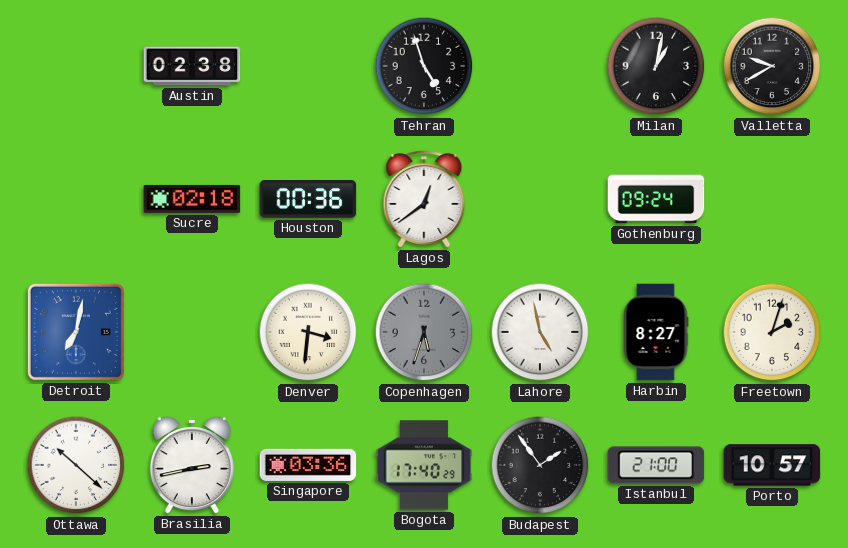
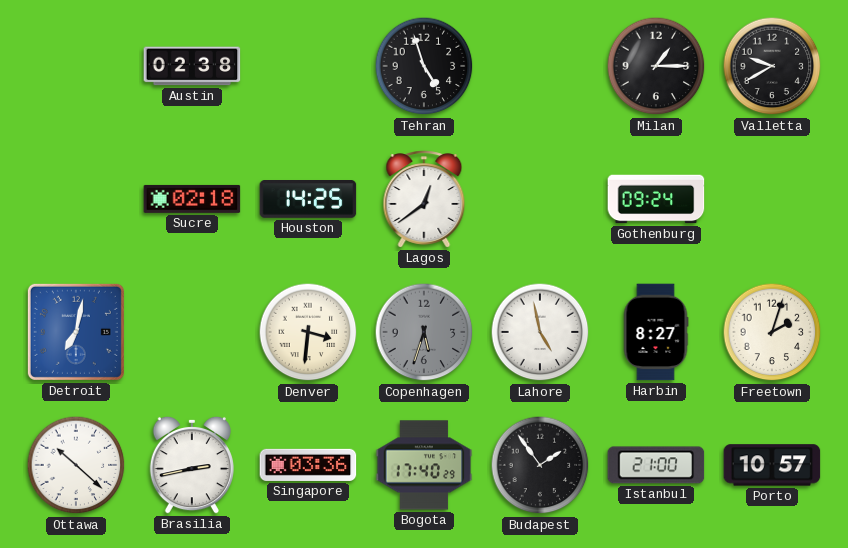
Milan: 1:02 -> 1:15 (656, 66)
Houston: 00:36 -> 14:25 (308, 200)
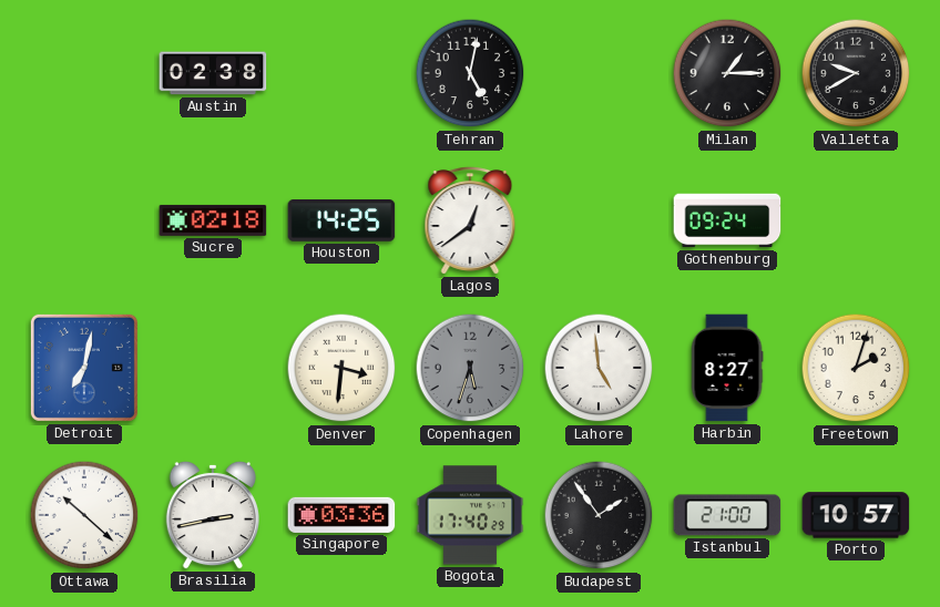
Tehran: 4:57 -> 5:02 (470, 73)
Lahore: 4:58 -> 4:59 (599, 368)
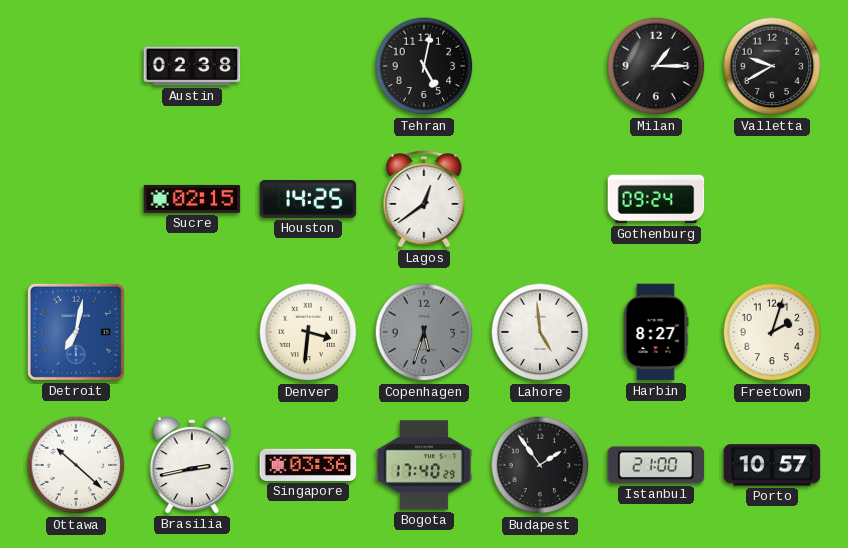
Sucre: 02:18 -> 02:15 (192, 199)
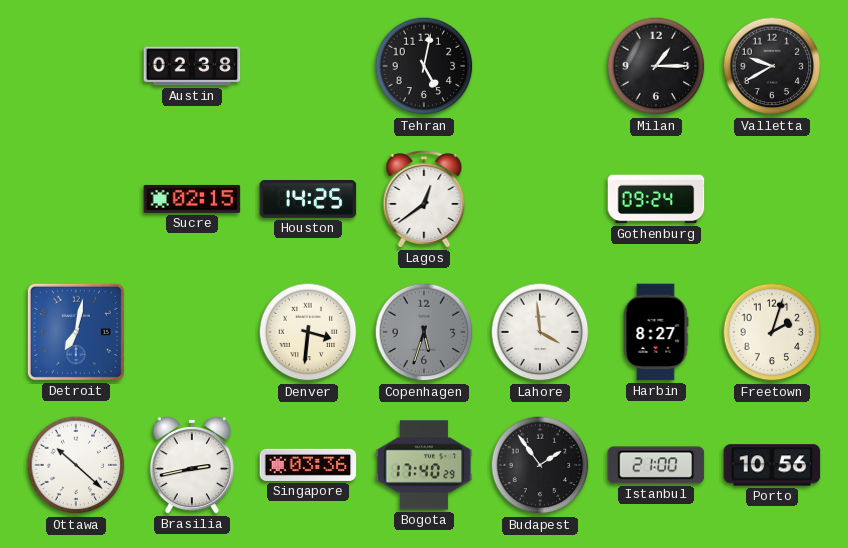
Lahore: 4:59 -> 3:59 (540, 332)
Porto: 10:57 -> 10:56 (772, 465)
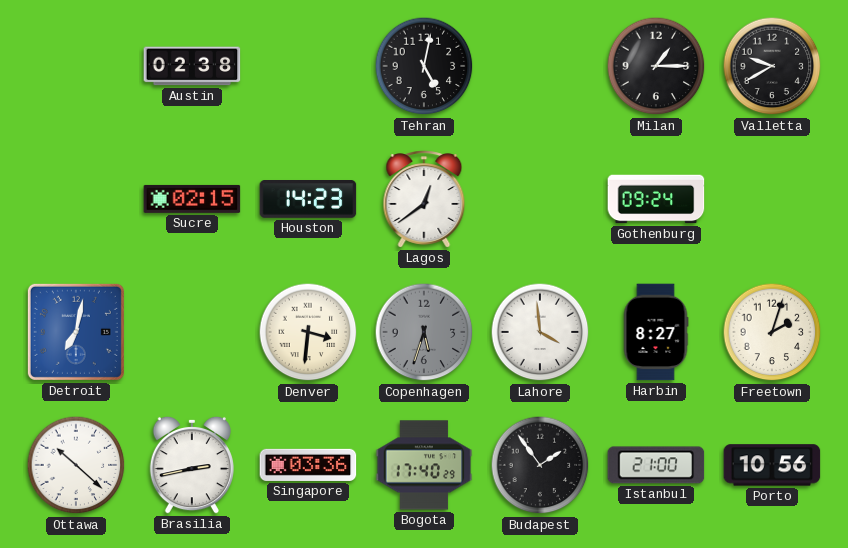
Houston: 14:25 -> 14:23 (308, 200)
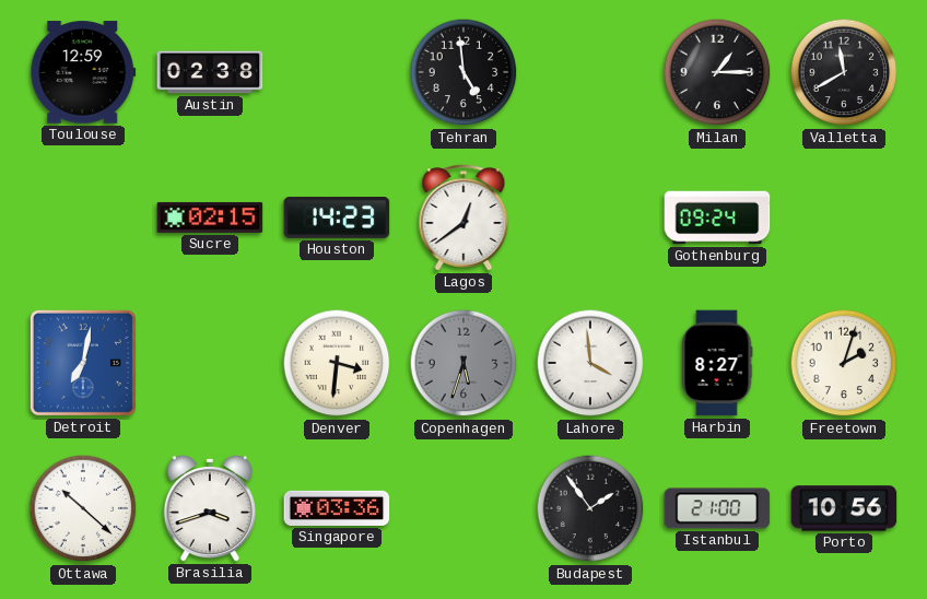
Toulouse: none -> 12:59 (83, 72)
Tehran: 5:02 -> 4:59 (463, 72)
Valletta: 9:40 -> 11:40 (844, 72)
Brasilia: 2:43 -> 3:42 (210, 508)
Bogota: 17:40 -> none (424, 465)
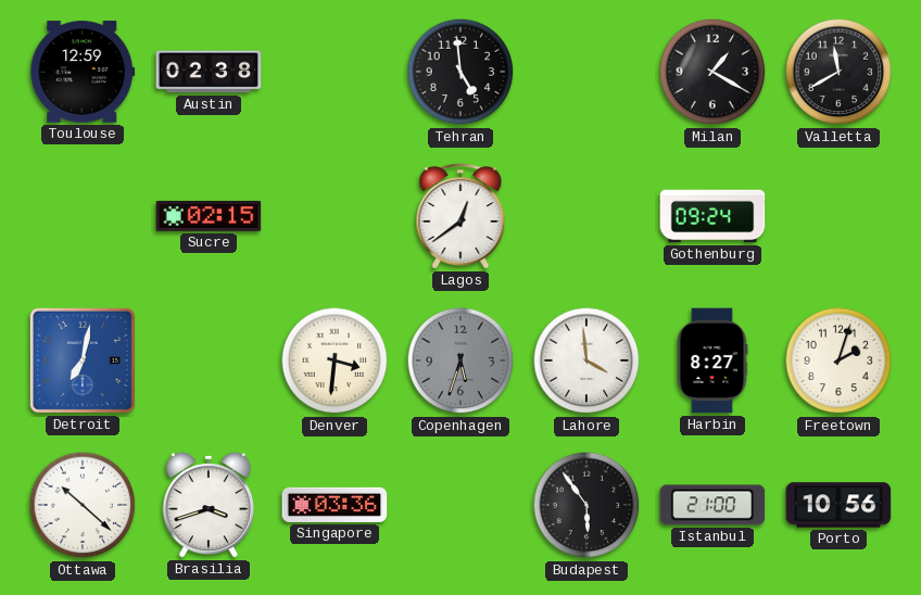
Milan: 1:15 -> 1:20 (712, 72)
Houston: 14:23 -> none (337, 219)
Budapest: 1:54 -> 5:54 (586, 505)
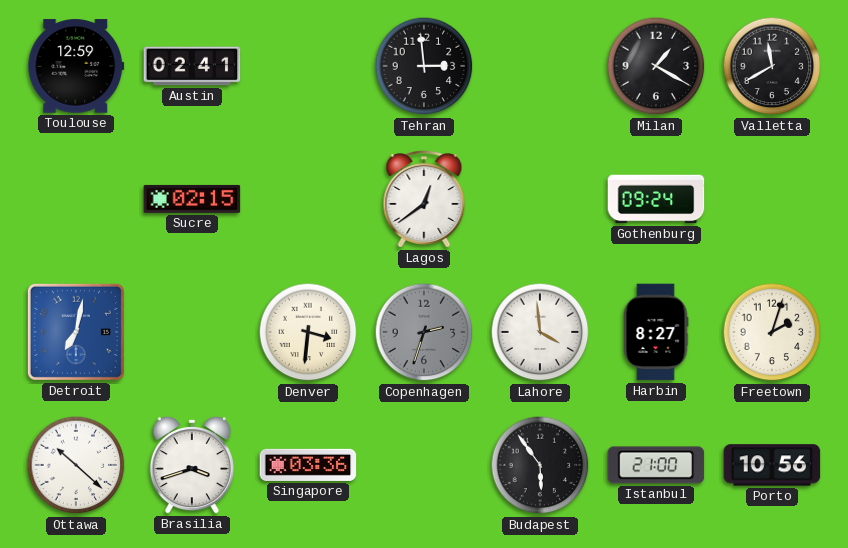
Austin: 02:38 -> 02:41 (192, 66)
Tehran: 4:59 -> 2:59 (424, 66)
Copenhagen: 5:33 -> 2:33 (424, 332)
